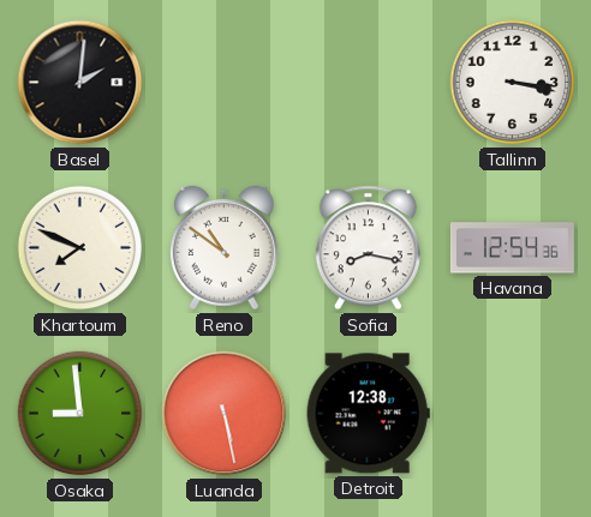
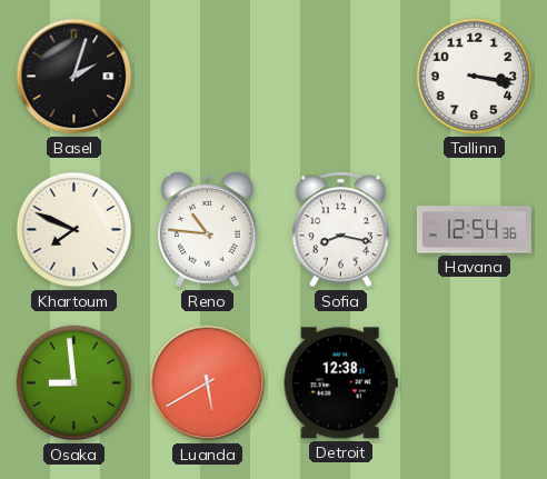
Basel: 2:01 -> 2:03 (74, 77)
Reno: 10:51 -> 10:46 (207, 230)
Luanda: 5:28 -> 5:40 (208, 383)
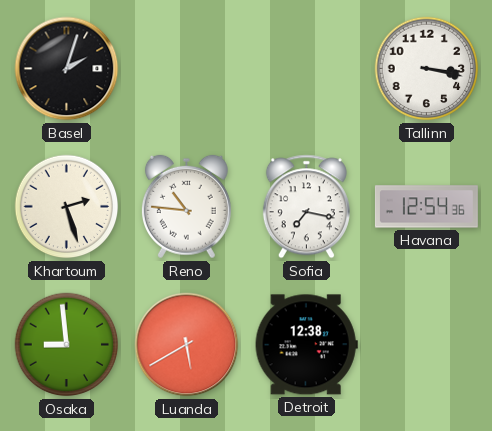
Khartoum: 7:49 -> 2:27 (67, 207)
Sofia: 8:17 -> 7:17 (306, 207)
